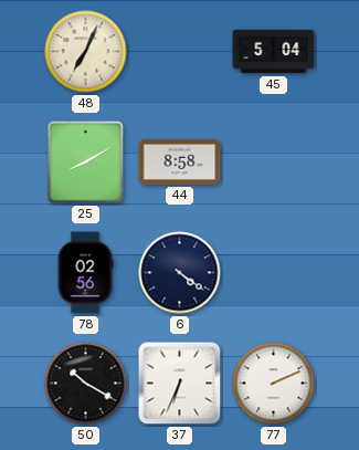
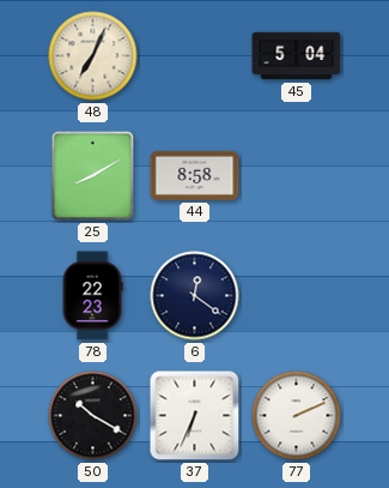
78: 02:56 -> 22:23 (92, 296)
6: 4:21 -> 12:21 (195, 296)
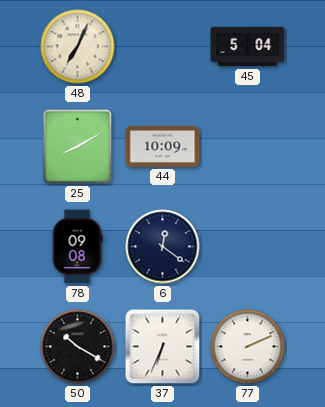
44: 8:58 -> 10:09 (163, 146)
78: 22:23 -> 09:08 (77, 247)
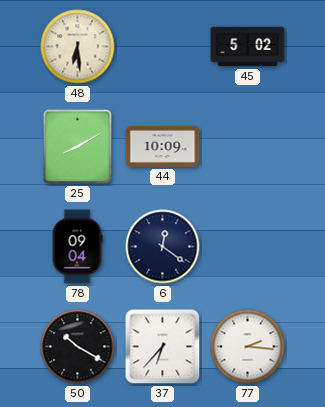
48: 7:04 -> 6:29 (78, 47)
45: 5:04 -> 5:02 (248, 47)
78: 09:08 -> 09:04 (77, 247)
37: 6:34 -> 6:37 (163, 347)
77: 2:11 -> 2:16 (248, 347)
